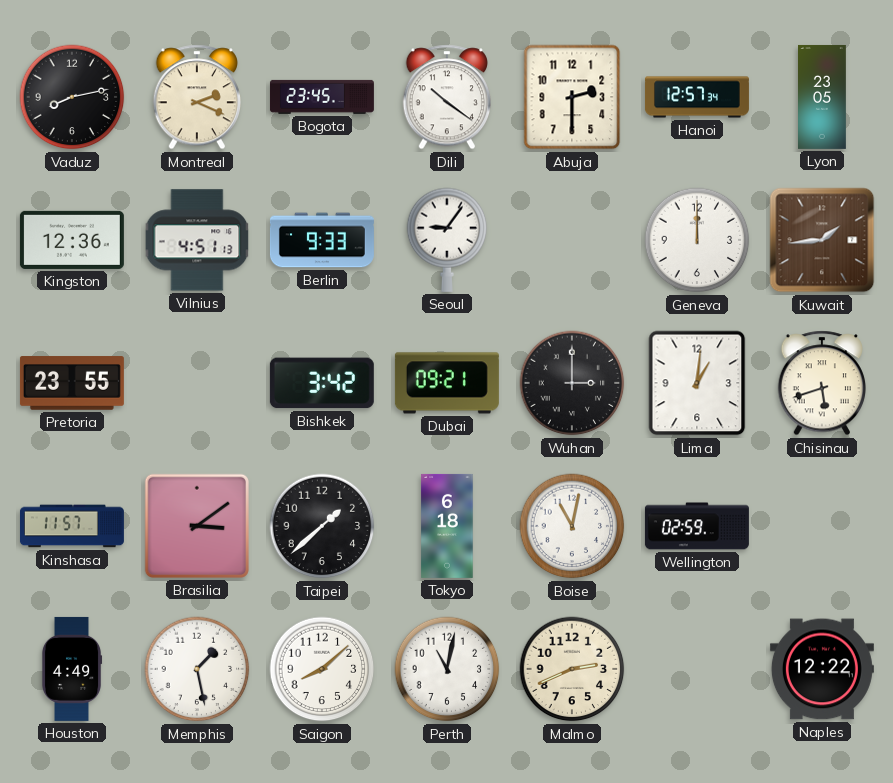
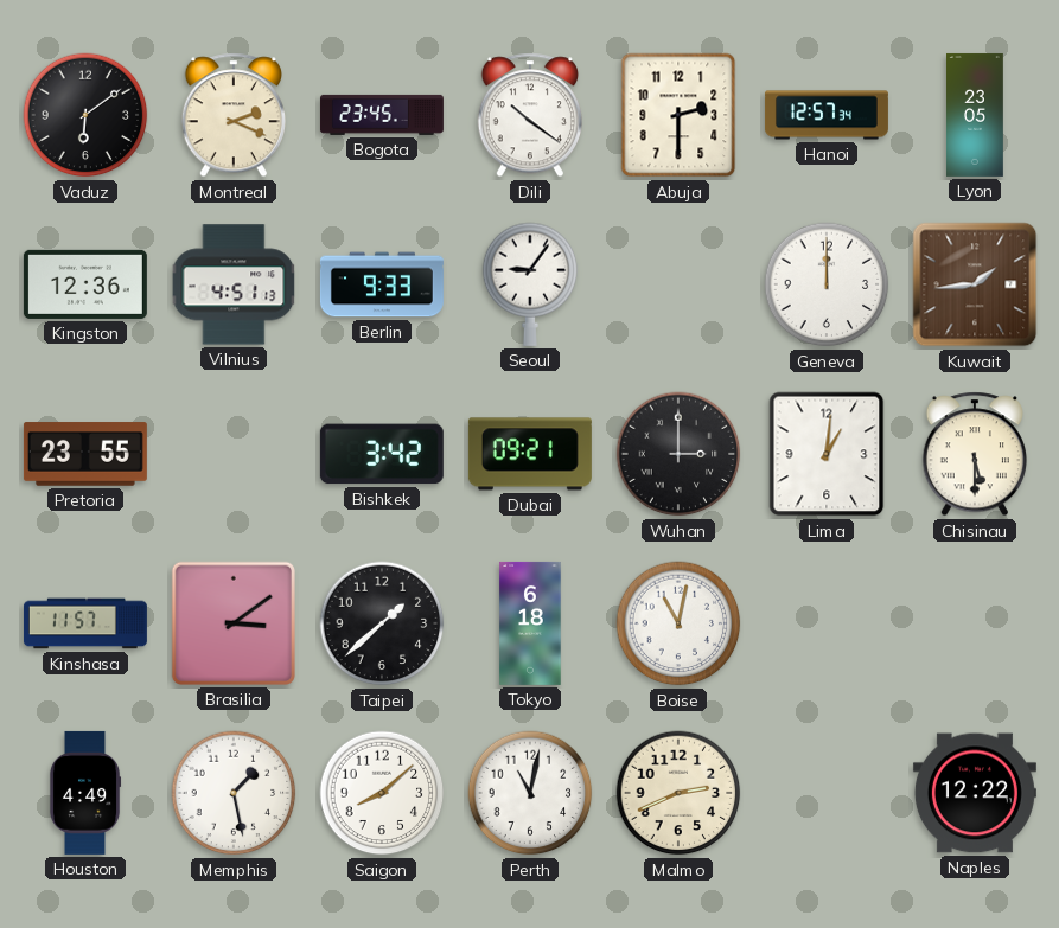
Vaduz: 8:13 -> 6:09 (85, 115)
Chisinau: 5:42 -> 5:30 (974, 454)
Wellington: 02:59 -> none (697, 526)
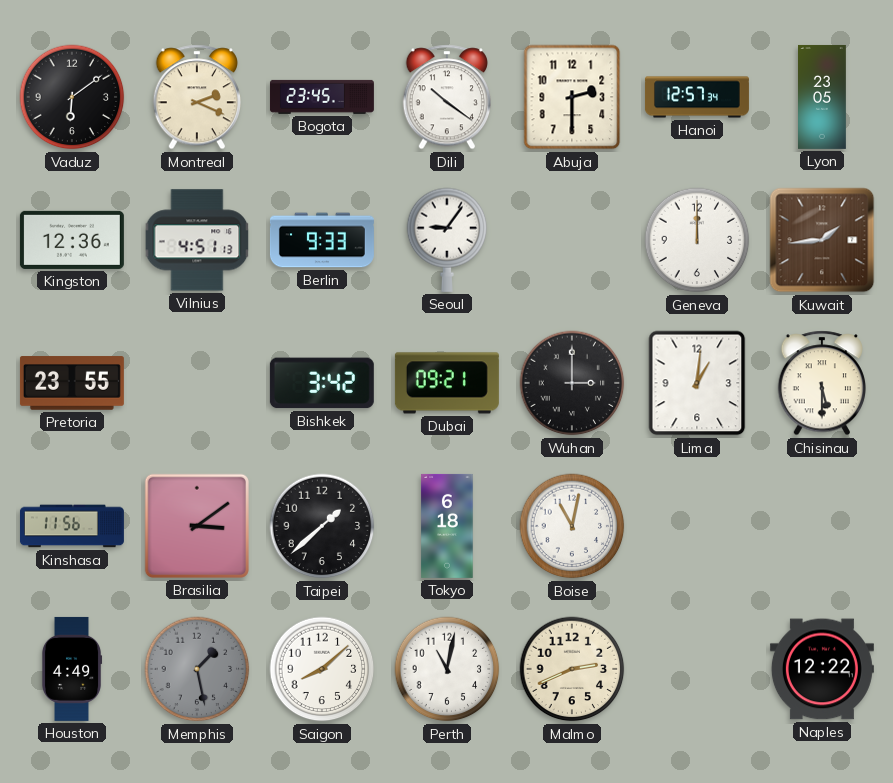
Kinshasa: 11:57 -> 11:56 (72, 526)
Memphis dial: white -> grey (197, 669)
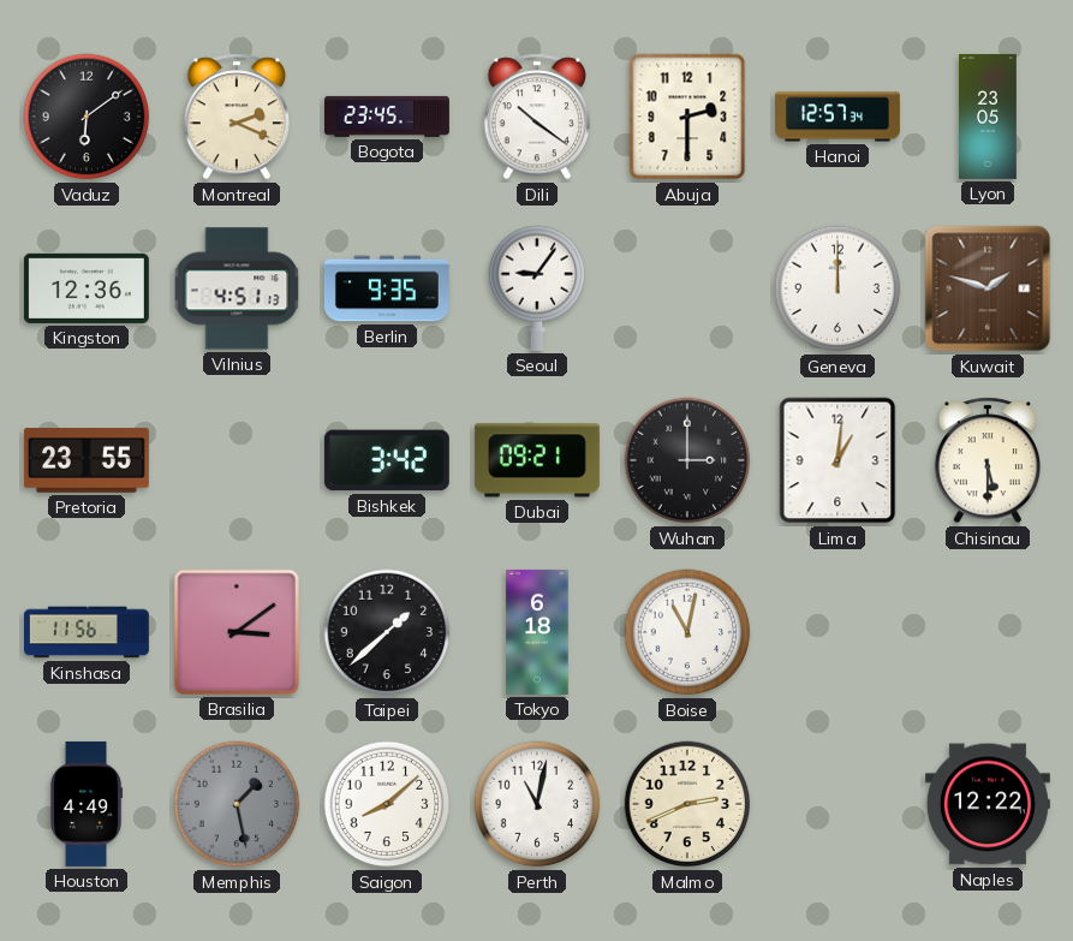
Berlin: 9:33 -> 9:35 (387, 288)
Kuwait: 1:44 -> 1:48 (988, 288)
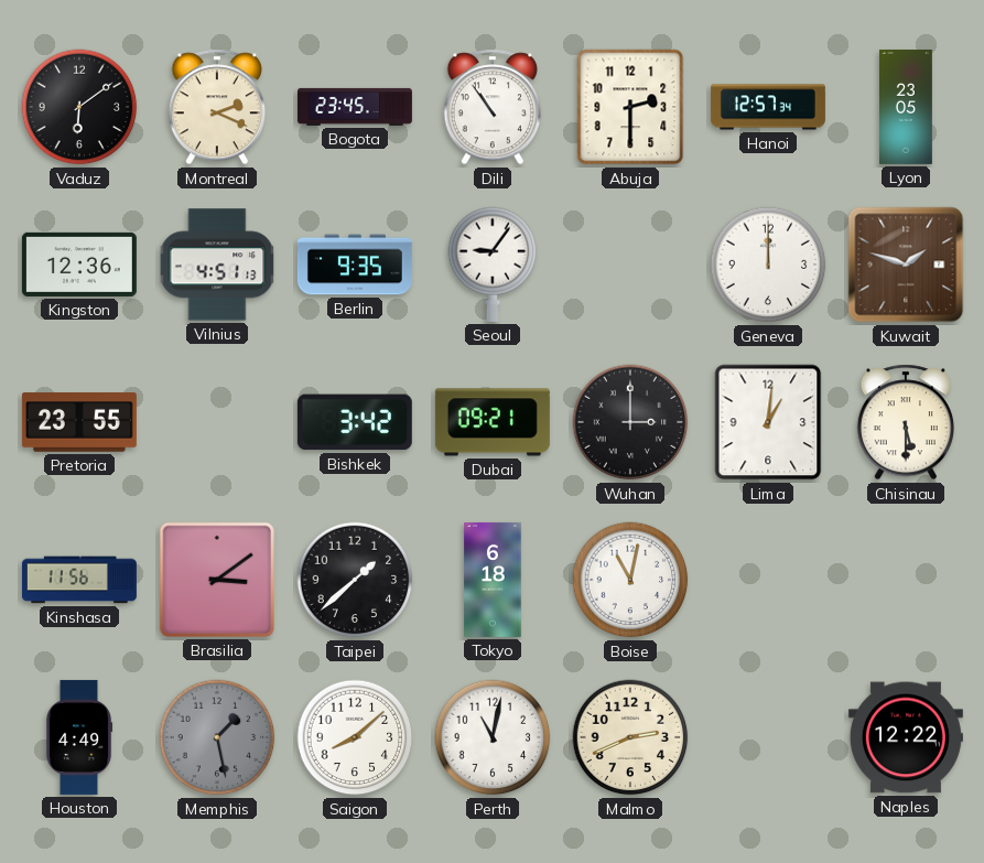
Dili: 10:21 -> 10:54 (491, 107)
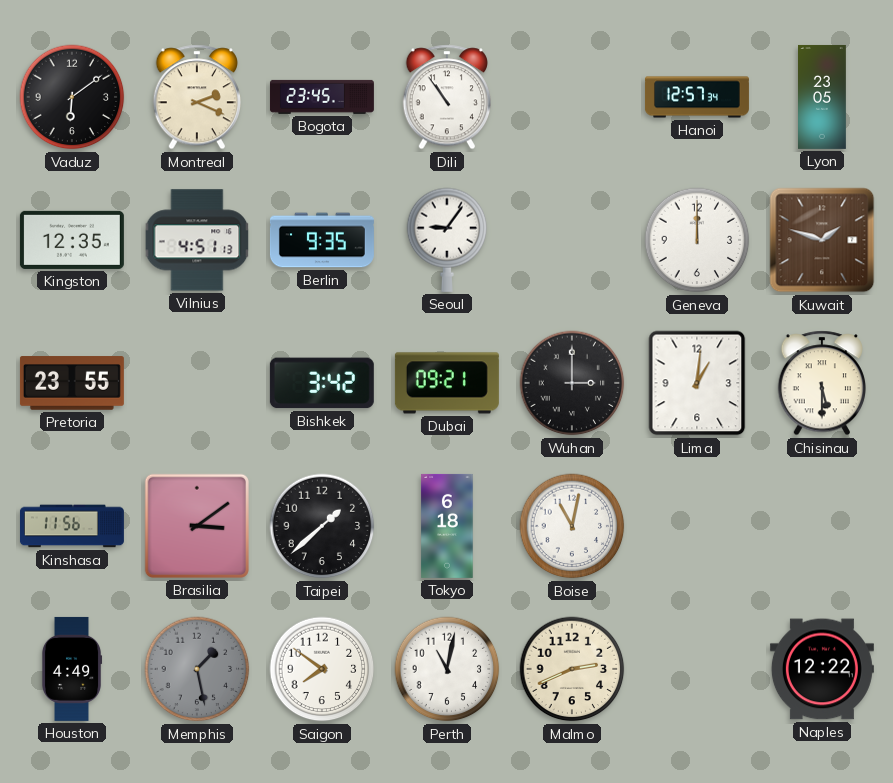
Abuja: 2:30 -> none (630, 107)
Kingston: 12:36 -> 12:35 (72, 240)
Saigon: 8:08 -> 7:51 (322, 669)
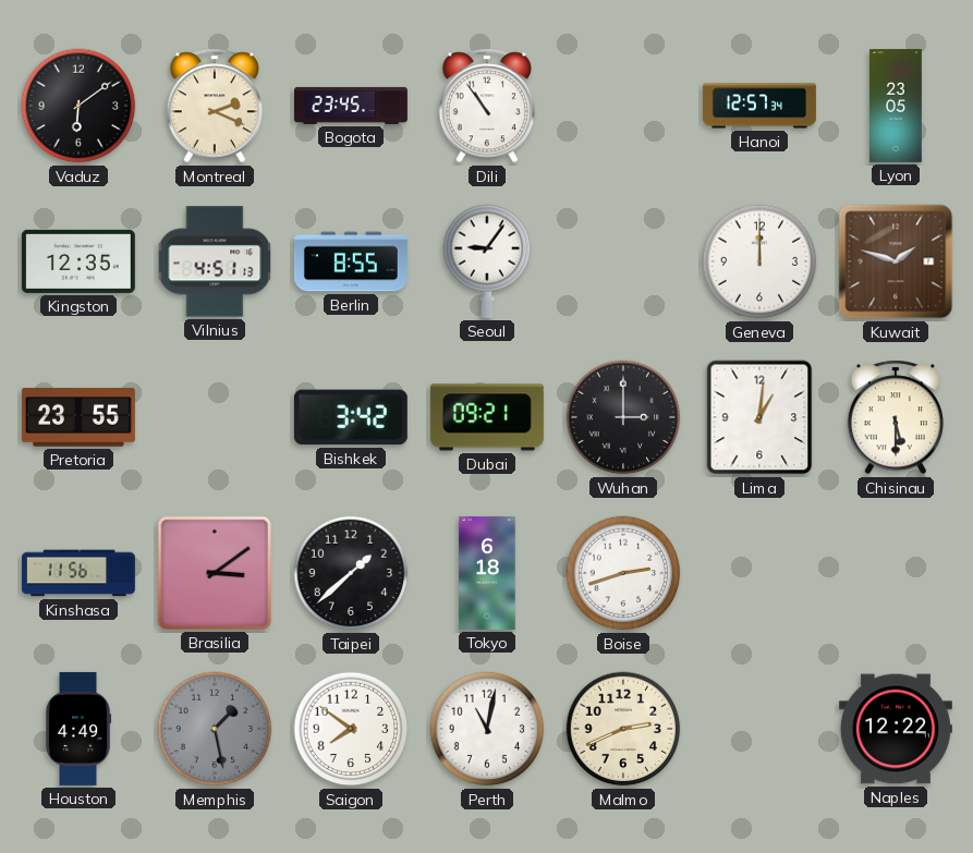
Berlin: 9:35 -> 8:55 (351, 261)
Boise: 11:02 -> 2:42 (623, 573)
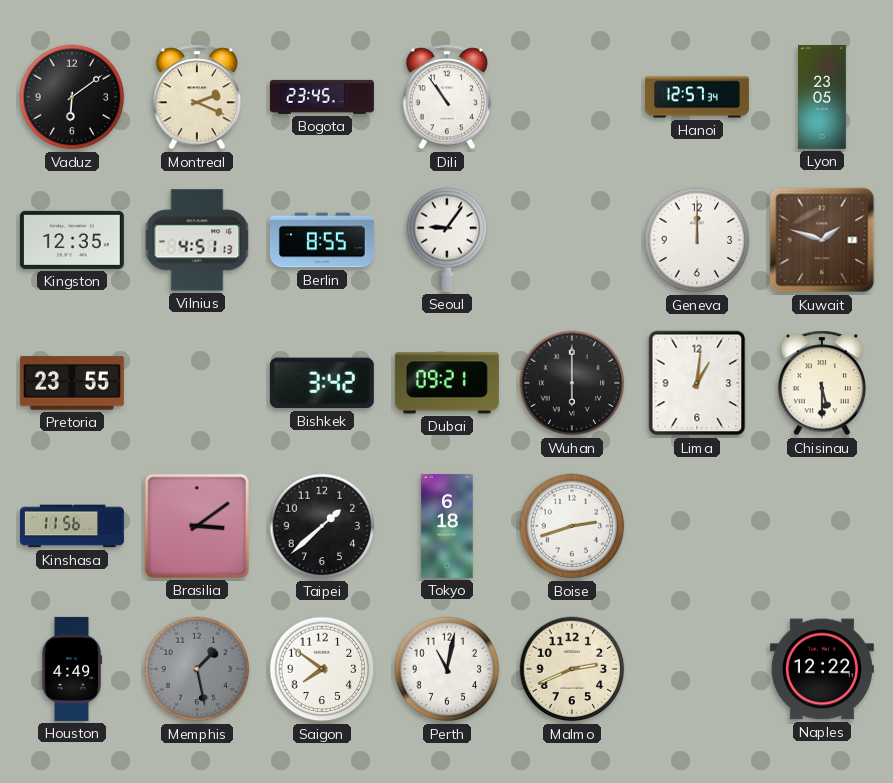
Wuhan: 3:00 -> 6:00 (572, 383)
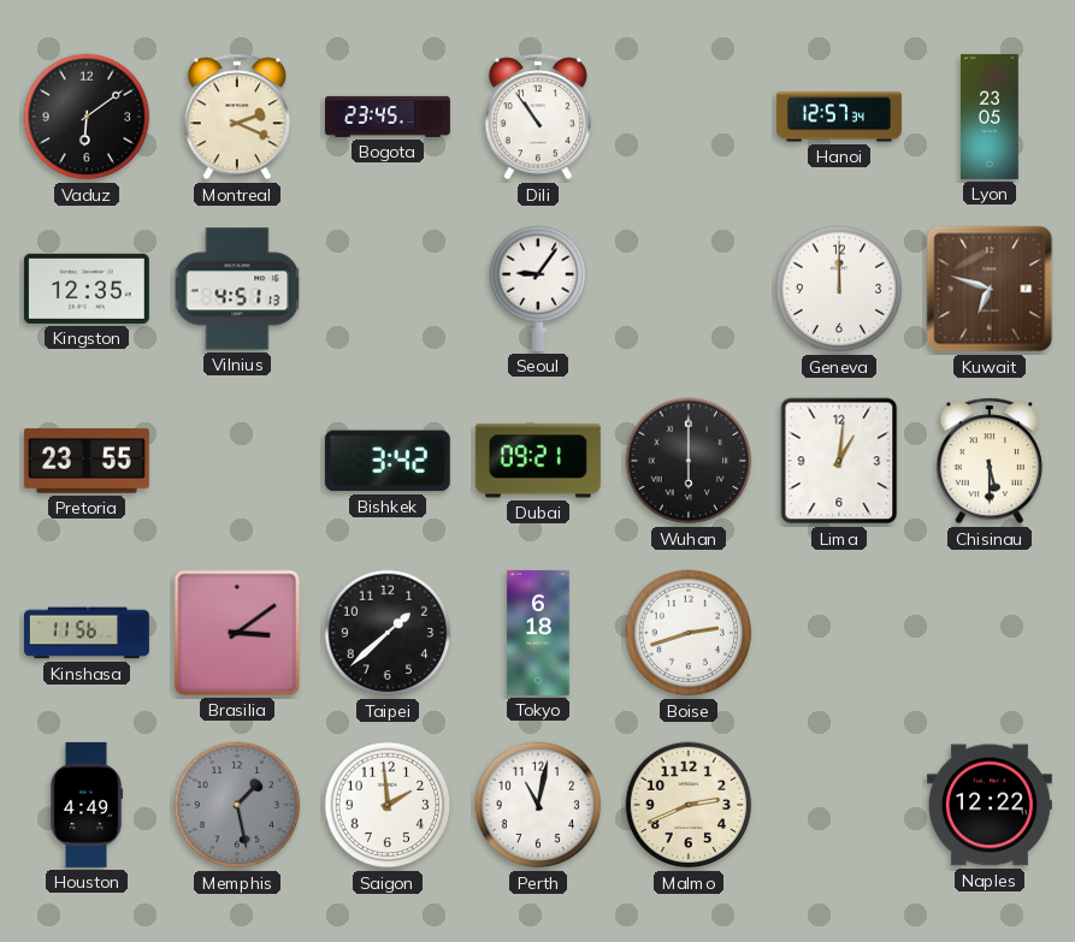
Berlin: 8:55 -> none (322, 240)
Kuwait: 1:48 -> 6:48 (990, 289)
Saigon: 7:51 -> 1:59 (388, 805)
